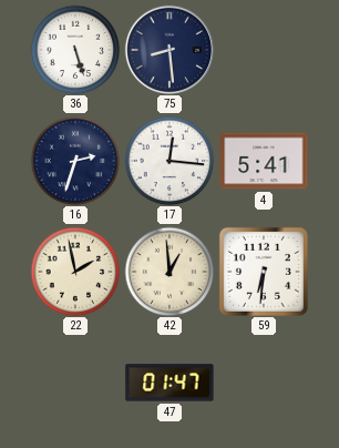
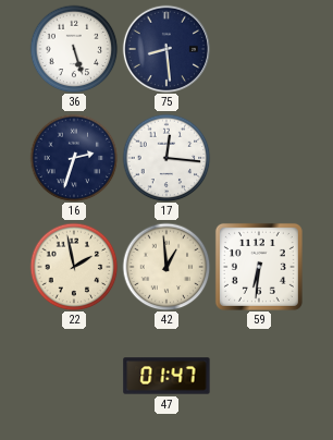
4: 5:41 -> none (264, 161)
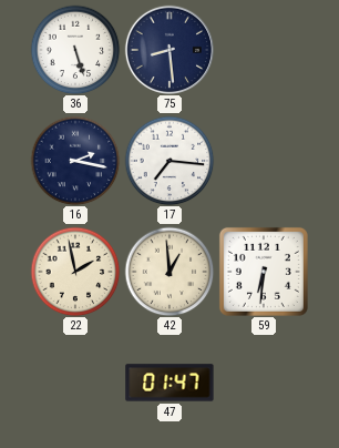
16: 2:33 -> 2:17 (75, 161)
17: 12:16 -> 7:16 (169, 161)
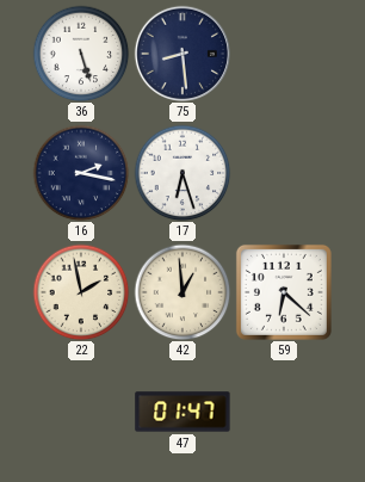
17: 7:16 -> 6:27 (182, 173)
59: 6:31 -> 6:22 (284, 292)
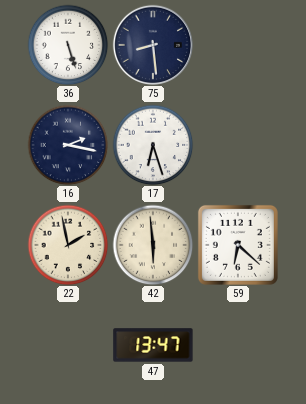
42: 12:59 -> 5:59 (153, 245)
47: 01:47 -> 13:47 (153, 345)
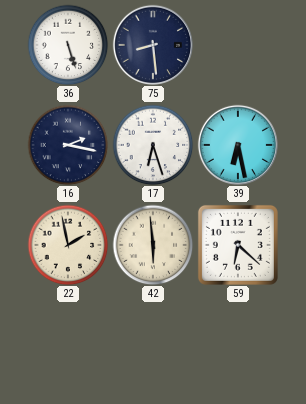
39: none -> 6:28 (237, 144)
47: 13:47 -> none (153, 345)
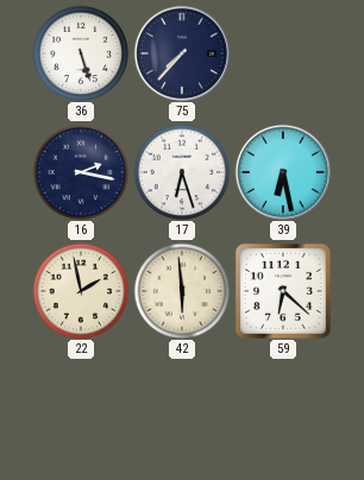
75: 8:29 -> 7:37 (181, 52)
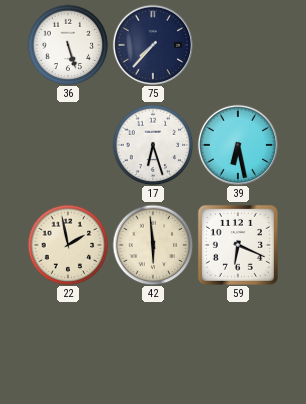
16: 2:17 -> none (81, 172)
59: 6:22 -> 6:19 (238, 245)
